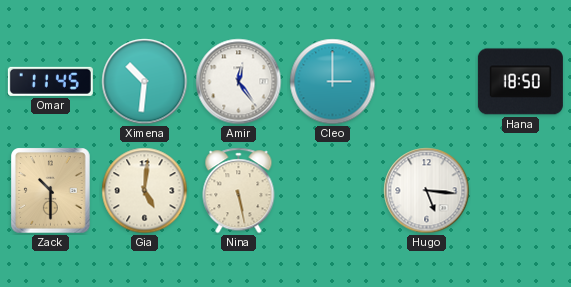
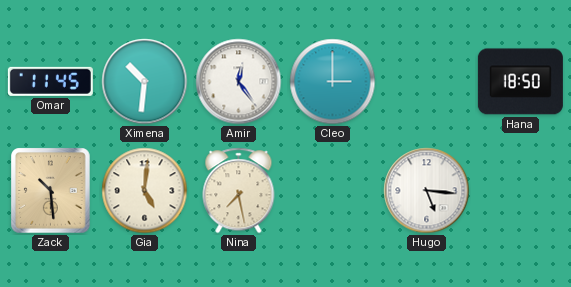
Zack: 10:30 -> 10:29 (51, 191)
Nina: 5:28 -> 7:28 (239, 191)
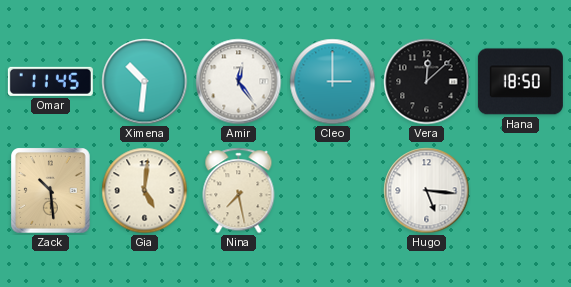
Vera: none -> 12:08 (427, 82)
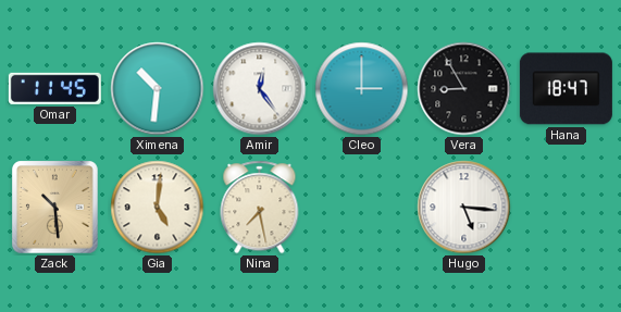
Vera: 12:08 -> 8:55 (464, 89)
Hana: 18:50 -> 18:47 (566, 89)
